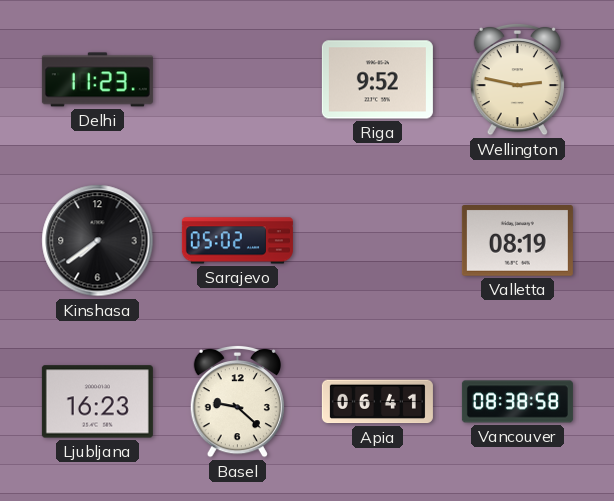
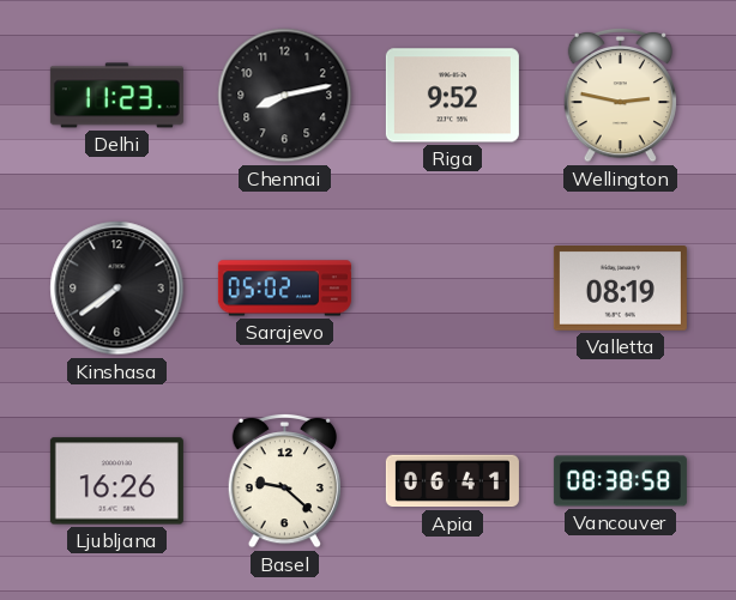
Chennai: none -> 8:13 (285, 96)
Ljubljana: 16:23 -> 16:26 (116, 481)
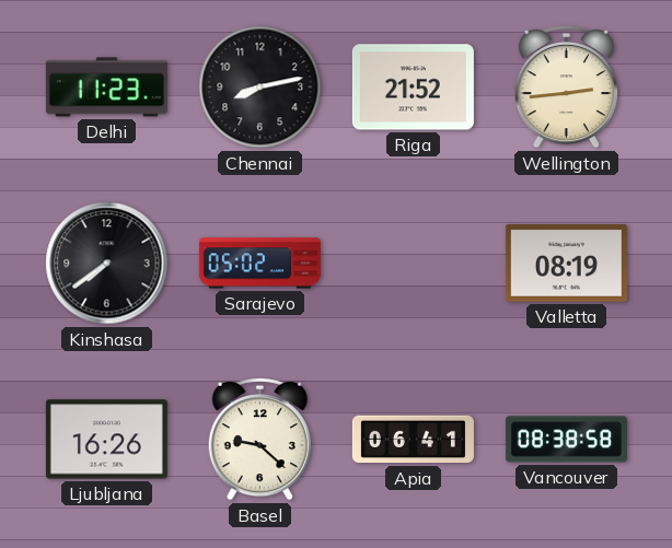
Riga: 9:52 -> 21:52 (413, 88)
Wellington: 2:47 -> 2:44 (566, 86)
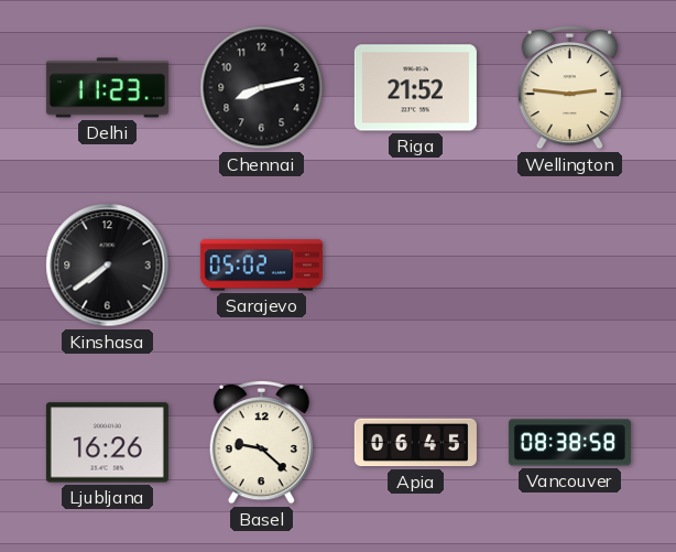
Wellington: 2:44 -> 2:46 (569, 87)
Valletta: 08:19 -> none (566, 264)
Apia: 06:41 -> 06:45 (415, 443)
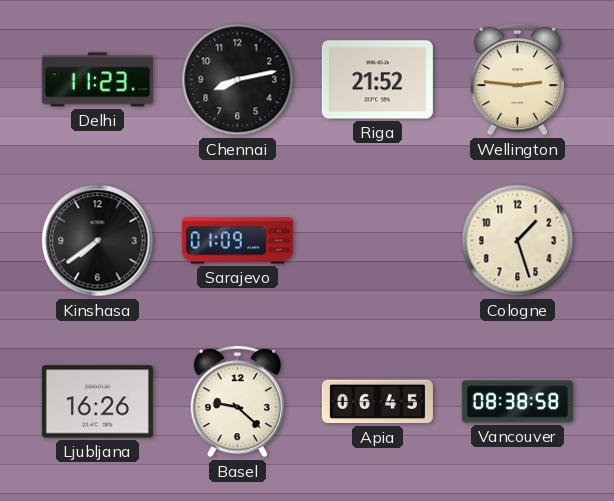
Sarajevo: 05:02 -> 01:09 (237, 241)
Cologne: none -> 1:27 (518, 241)
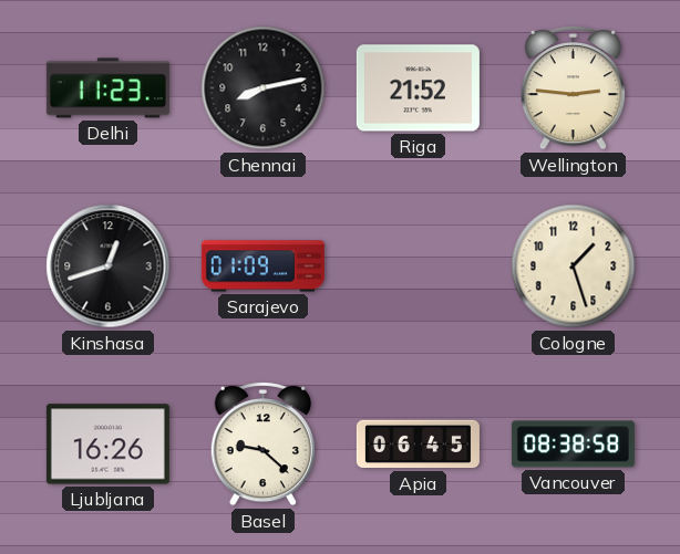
Kinshasa: 7:39 -> 12:42 (109, 266)
